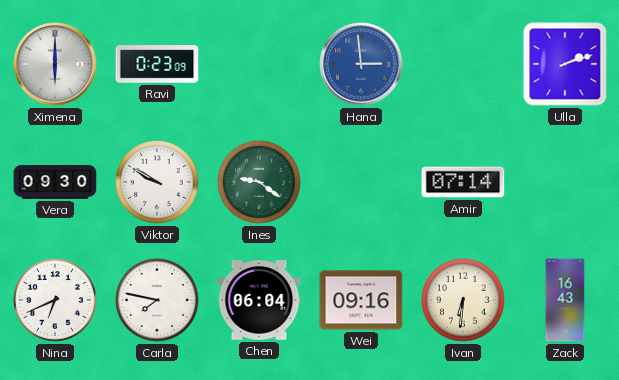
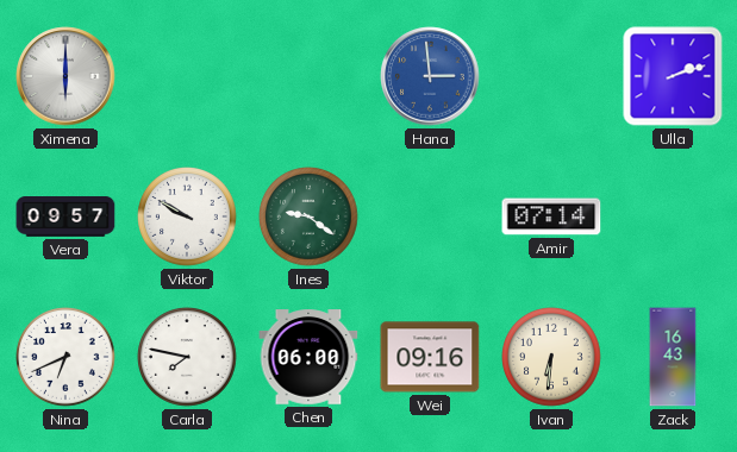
Ravi: 0:23 -> none (157, 64)
Vera: 09:30 -> 09:57 (65, 218)
Chen: 06:04 -> 06:00 (308, 357)
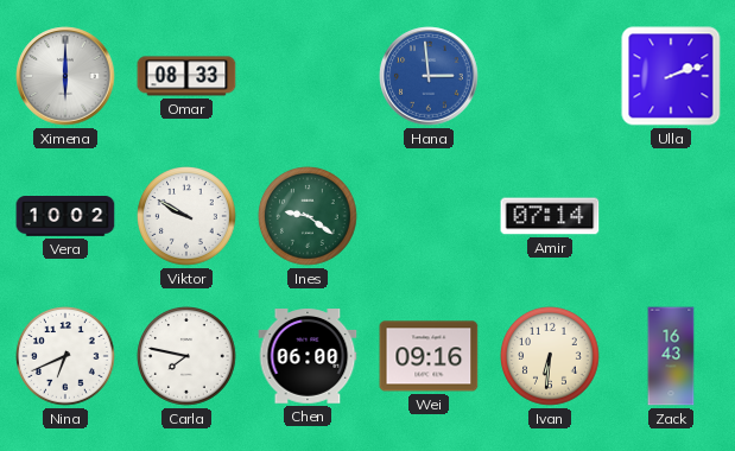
Omar: none -> 08:33 (186, 76)
Vera: 09:57 -> 10:02 (65, 217)
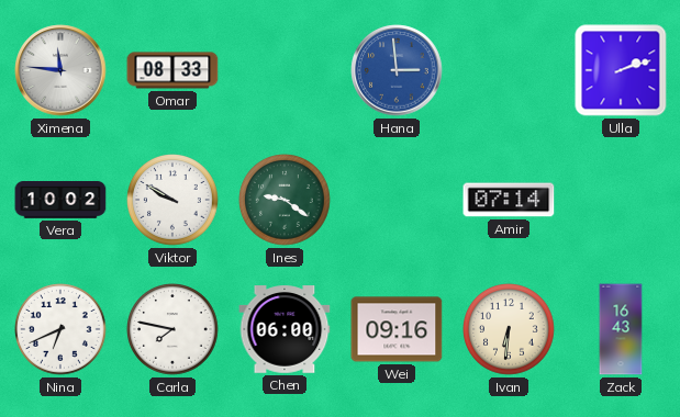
Ximena: 6:00 -> 11:46 (60, 70)
